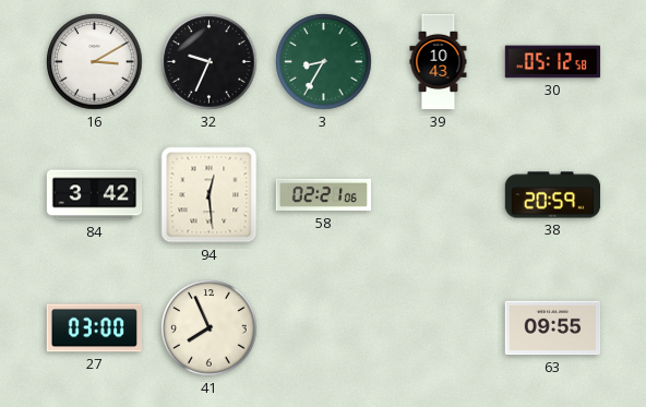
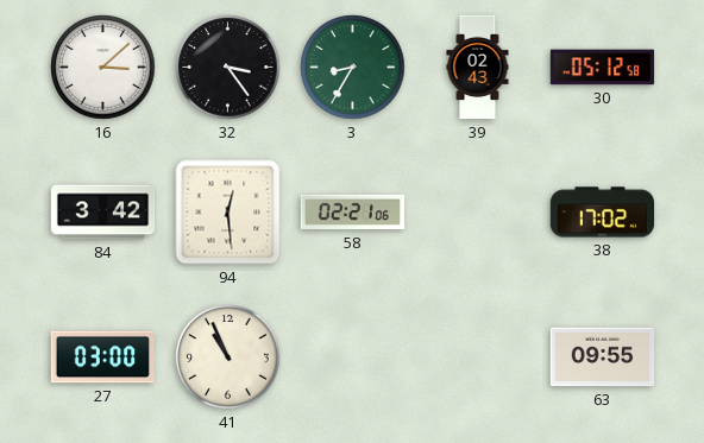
16: 3:10 -> 3:08 (103, 68)
32: 9:34 -> 3:24 (228, 68)
39: 10:43 -> 02:43 (478, 68)
38: 20:59 -> 17:02 (603, 213)
41: 7:56 -> 10:56 (228, 357)
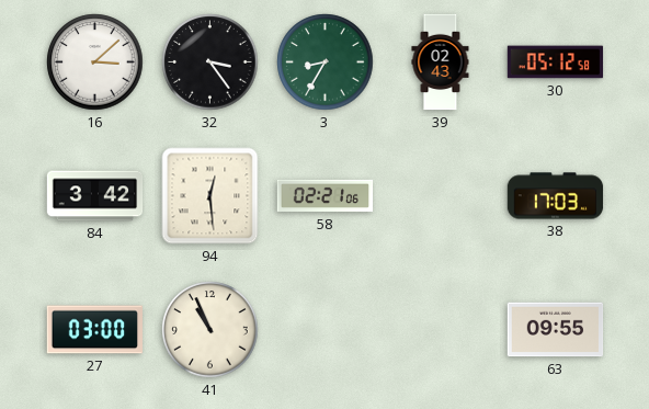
38: 17:02 -> 17:03 (556, 196)
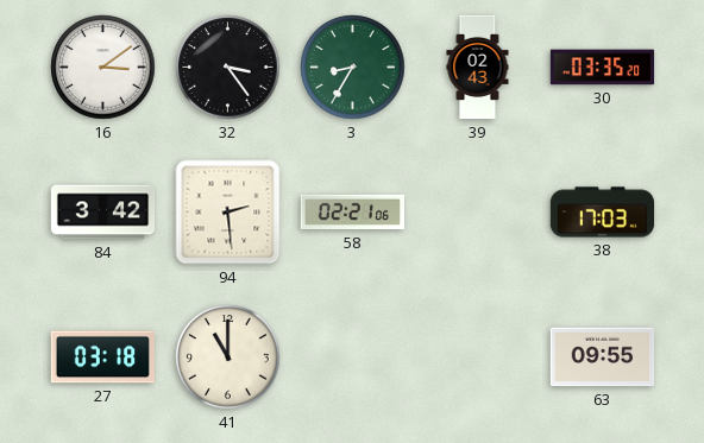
16: 3:08 -> 3:09 (103, 68)
30: 05:12 -> 03:35 (603, 68)
94: 12:29 -> 2:29 (228, 213)
27: 03:00 -> 03:18 (103, 357)
41: 10:56 -> 11:00 (228, 357)
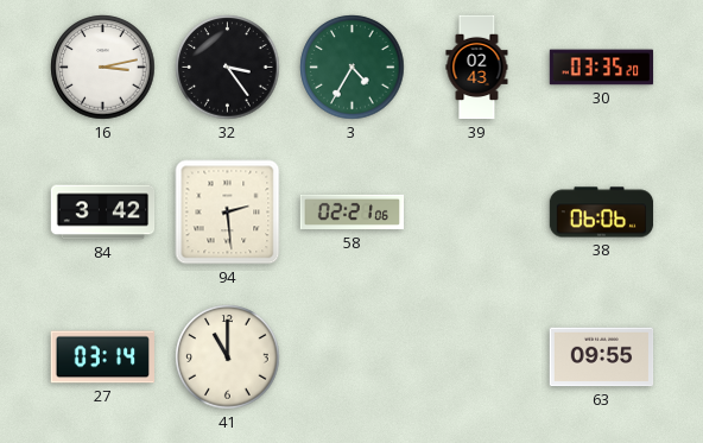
16: 3:09 -> 3:13 (103, 68)
3: 8:35 -> 4:35 (353, 68)
38: 17:03 -> 06:06 (602, 213)
27: 03:18 -> 03:14 (103, 357)
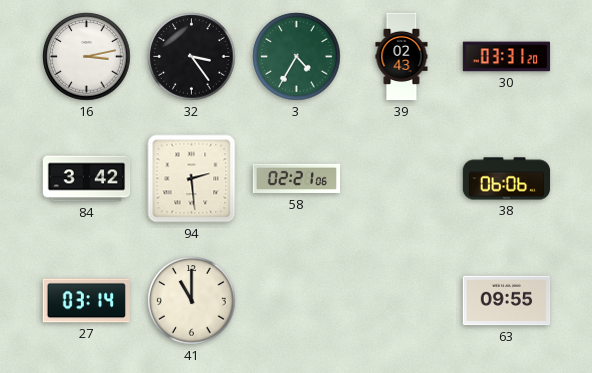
30: 03:35 -> 03:31 (507, 57)
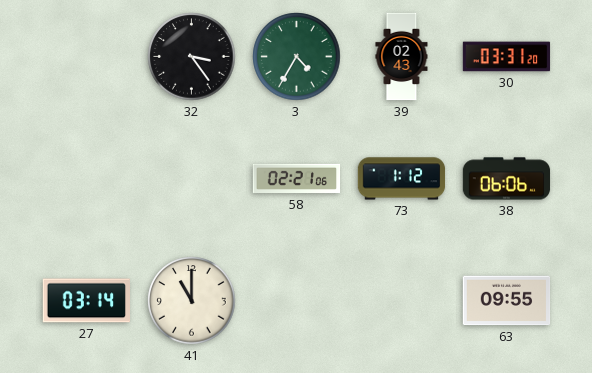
16: 3:13 -> none (87, 57)
84: 3:42 -> none (87, 179)
94: 2:29 -> none (192, 179)
73: none -> 1:12 (402, 179)
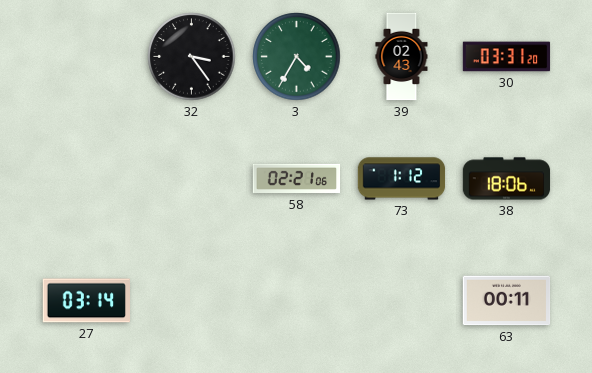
38: 06:06 -> 18:06 (507, 179)
41: 11:00 -> none (192, 301)
63: 09:55 -> 00:11 (507, 301)
